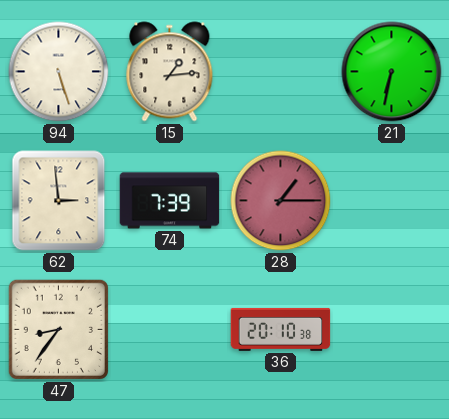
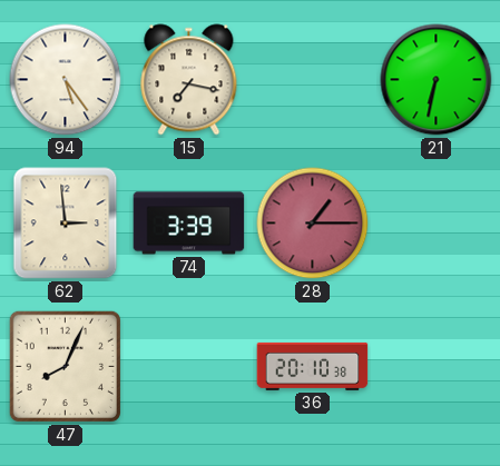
94: 5:27 -> 5:24 (66, 80)
15: 1:14 -> 7:17 (189, 80)
74: 7:39 -> 3:39 (189, 224)
47: 8:36 -> 8:04 (65, 366)
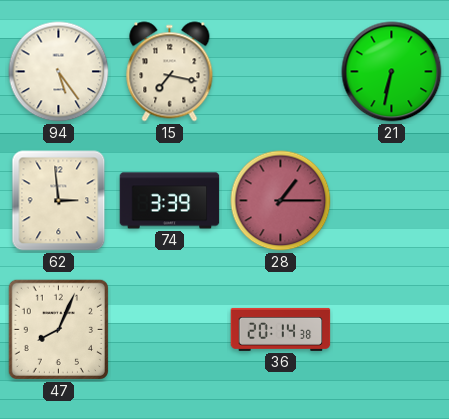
36: 20:10 -> 20:14 (281, 329)
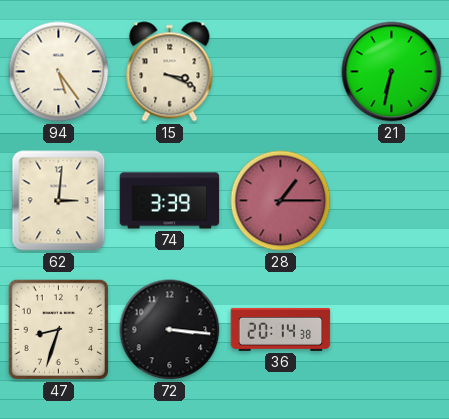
15: 7:17 -> 3:19 (170, 72)
62: 2:59 -> 3:01 (59, 201)
47: 8:04 -> 8:33 (58, 329)
72: none -> 3:16 (170, 330)
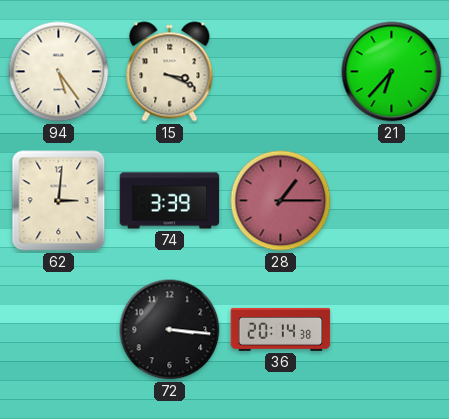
21: 6:32 -> 6:37 (392, 72)
47: 8:33 -> none (58, 329)
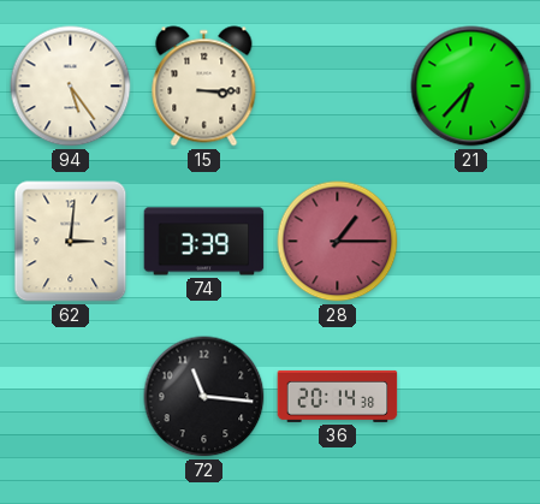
15: 3:19 -> 3:15 (204, 87)
72: 3:16 -> 11:16 (204, 397)
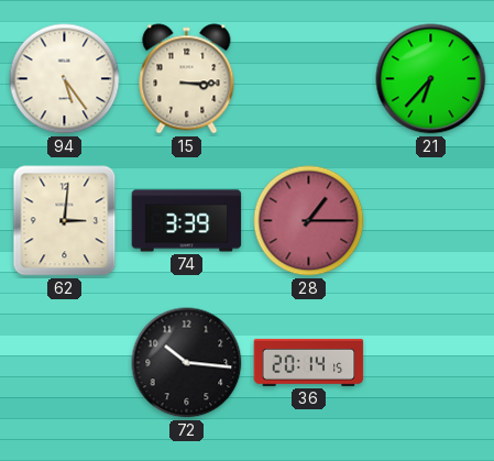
72: 11:16 -> 10:16 (187, 363)
36: 20:14:38 -> 20:14:15 (309, 362)
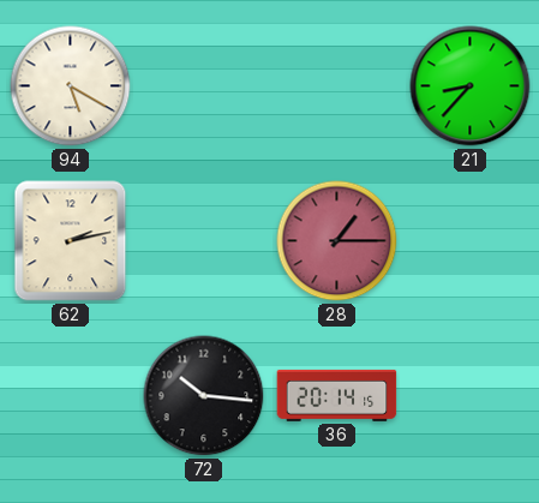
94: 5:24 -> 5:20 (71, 86)
15: 3:15 -> none (187, 79)
21: 6:37 -> 8:37 (471, 86)
62: 3:01 -> 2:13 (71, 241)
74: 3:39 -> none (187, 221)
